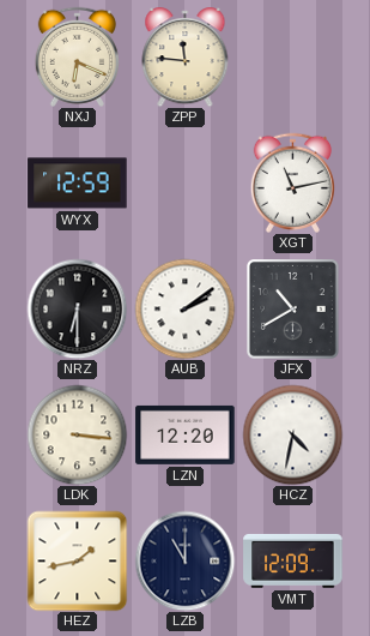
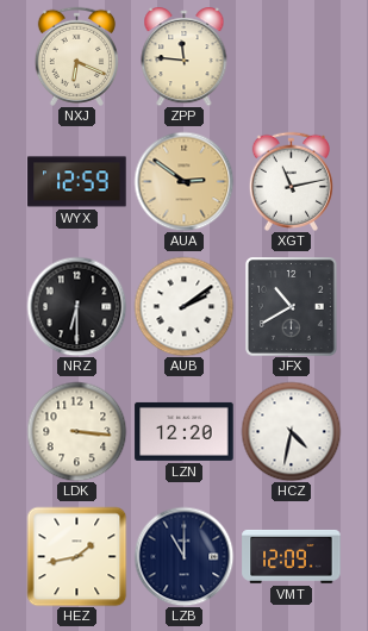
AUA: none -> 2:51 (183, 181)
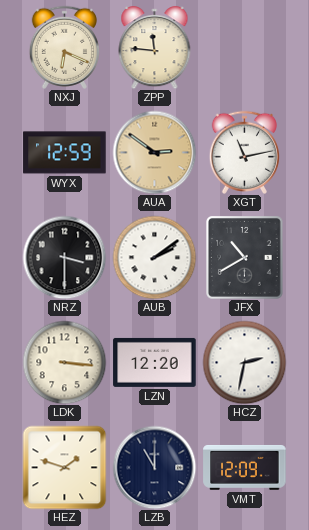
NRZ: 6:30 -> 3:30 (64, 257)
HCZ: 4:32 -> 2:32 (244, 362)
HEZ: 1:43 -> 1:48 (64, 467)
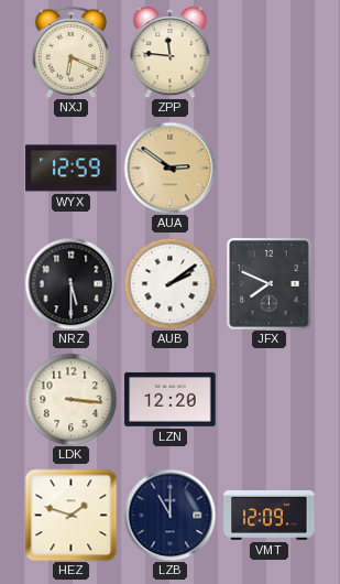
XGT: 11:13 -> none (244, 152)
NRZ: 3:30 -> 5:30 (70, 283)
JFX: 10:40 -> 7:49 (270, 284)
HCZ: 2:32 -> none (244, 362)
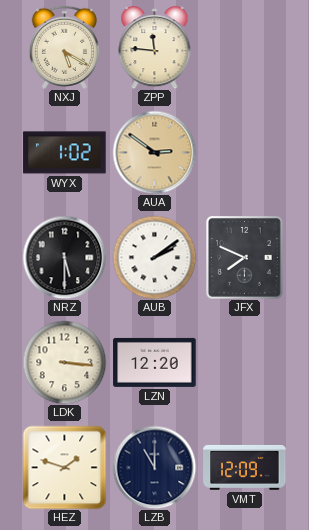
NXJ: 6:19 -> 5:20 (64, 47)
WYX: 12:59 -> 1:02 (65, 153)
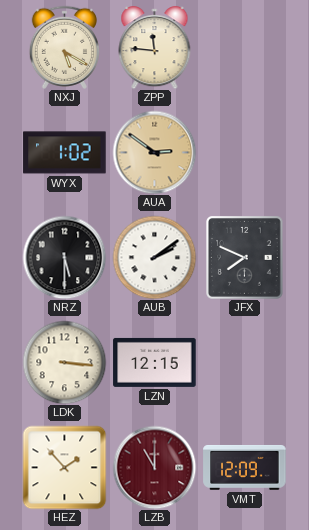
LZN: 12:20 -> 12:15 (155, 362)
HEZ: 1:48 -> 1:53 (64, 467)
LZB dial: navy -> burgundy (154, 467)
